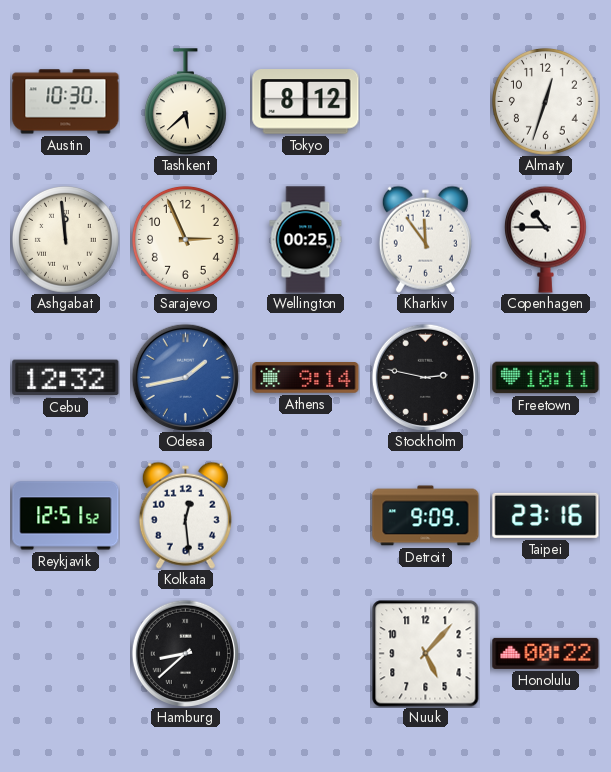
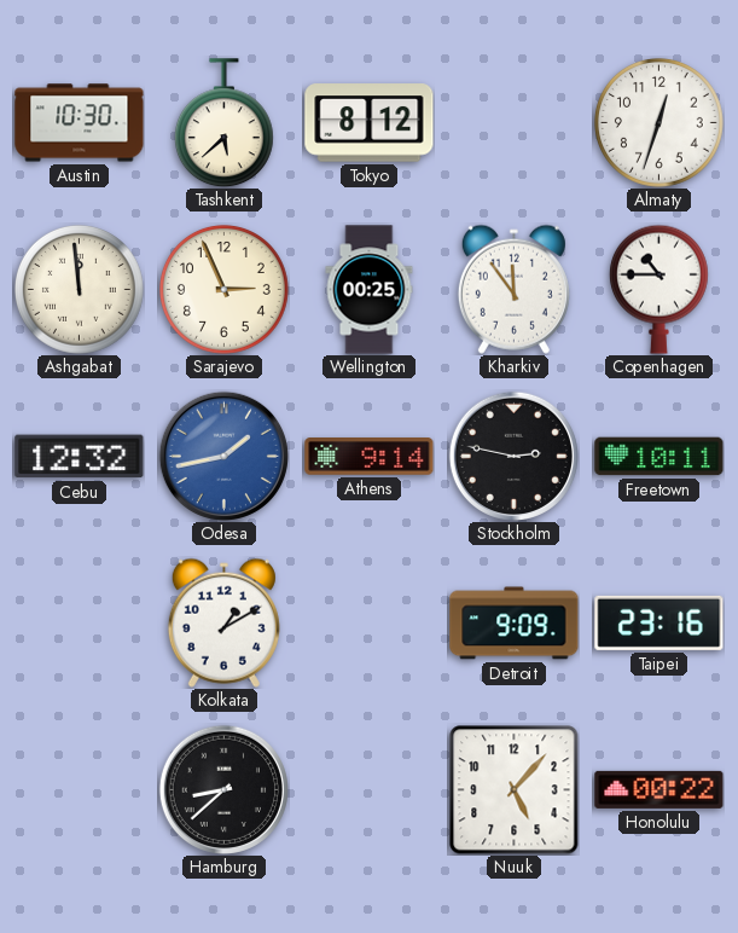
Reykjavik: 12:51 -> none (66, 516)
Kolkata: 12:29 -> 1:10 (223, 622)
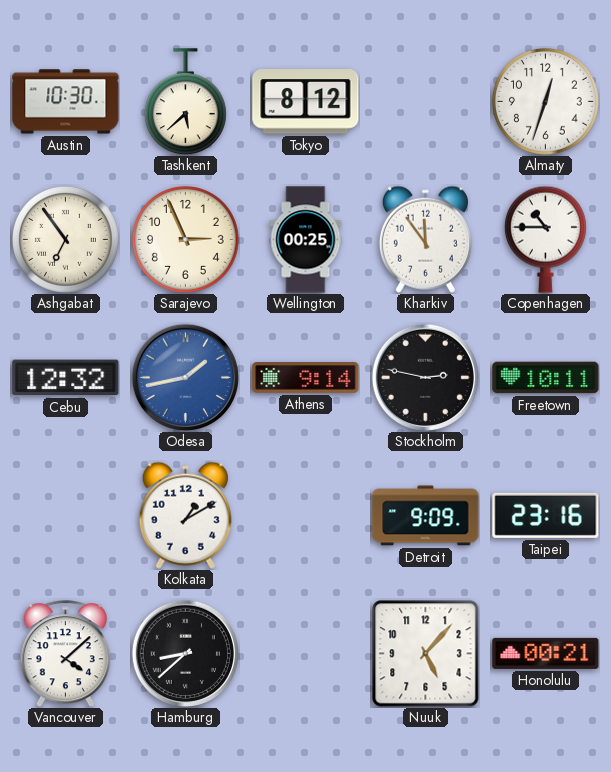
Ashgabat: 11:59 -> 6:54 (65, 239)
Vancouver: none -> 4:08 (65, 654)
Honolulu: 00:22 -> 00:21 (546, 653)
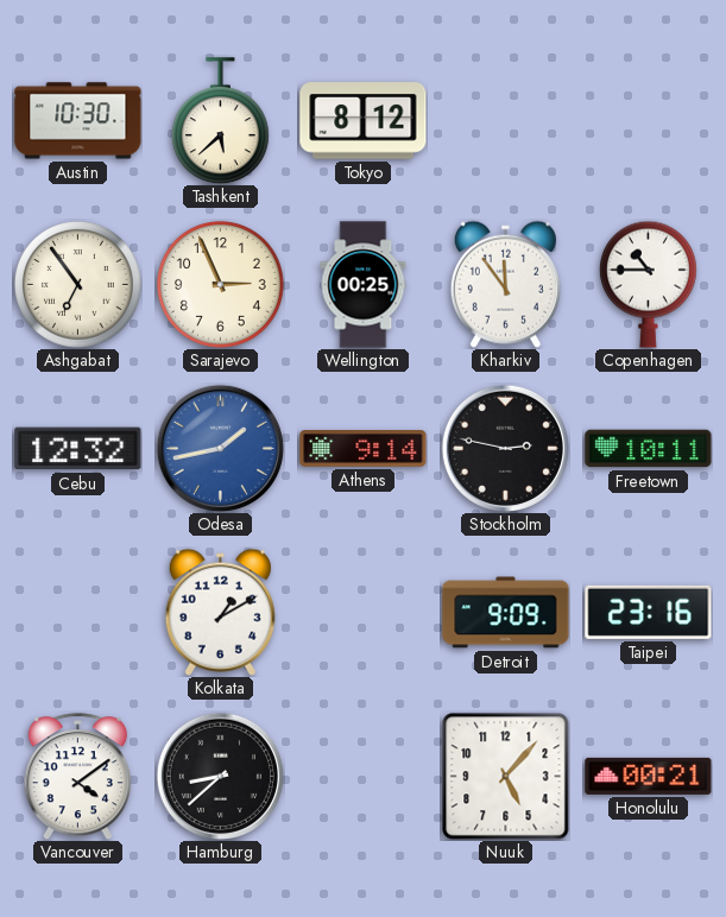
Almaty: 12:33 -> none (545, 101)
Vancouver: 4:08 -> 4:09 (77, 777)
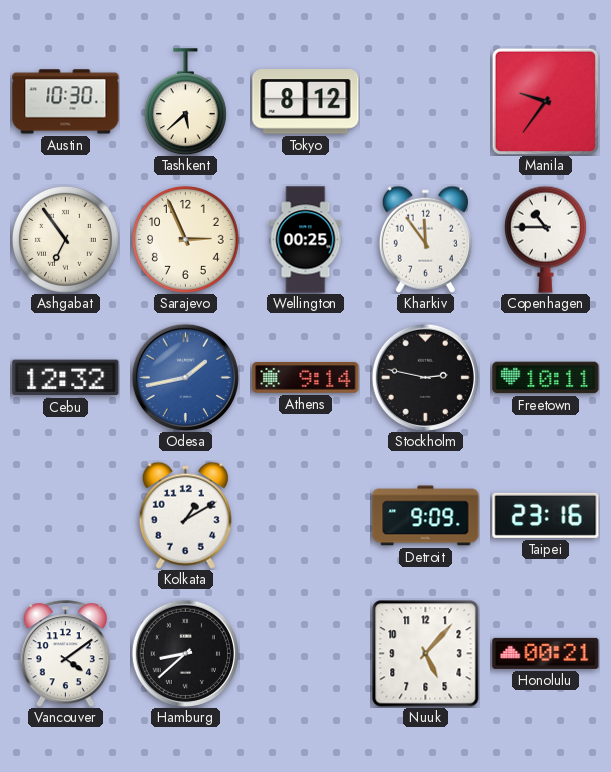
Manila: none -> 9:36 (545, 101)
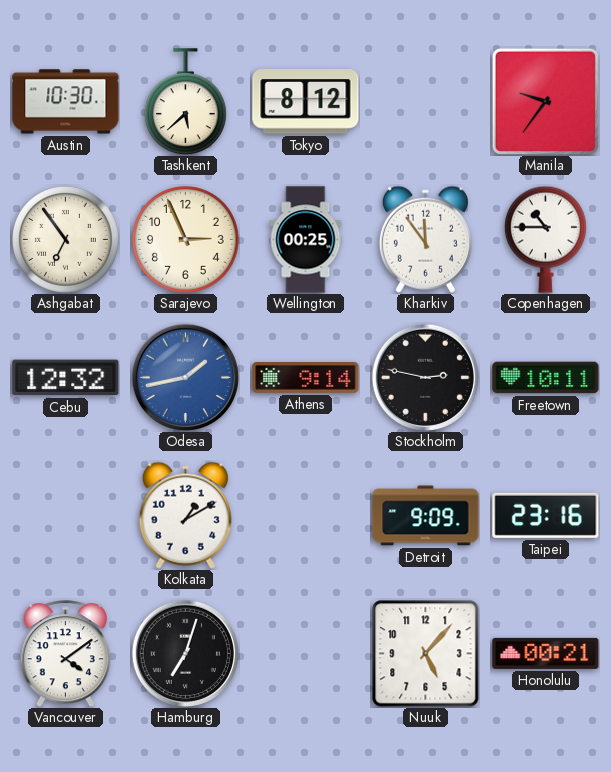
Hamburg: 8:38 -> 7:03 (185, 653)
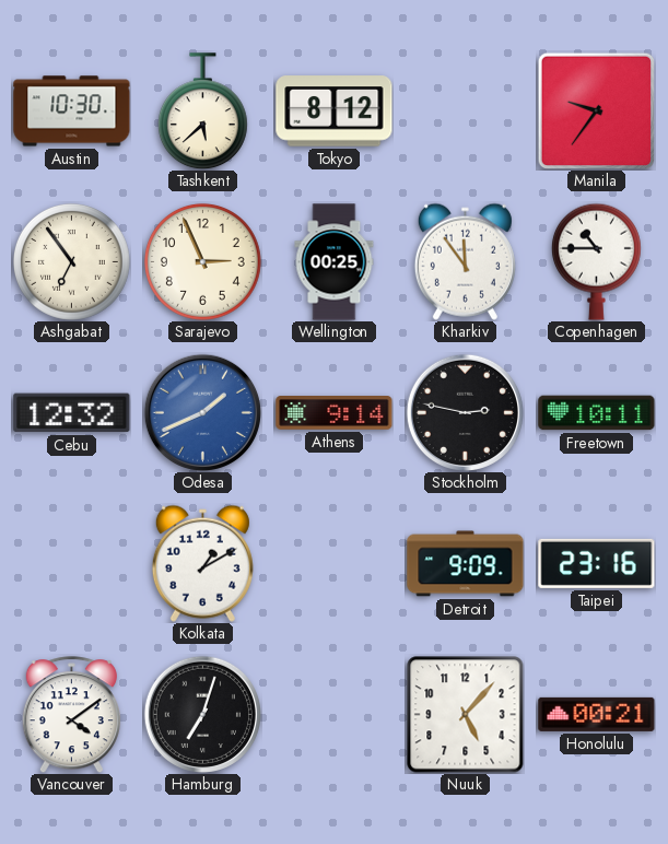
Odesa: 1:43 -> 1:41 (202, 412)
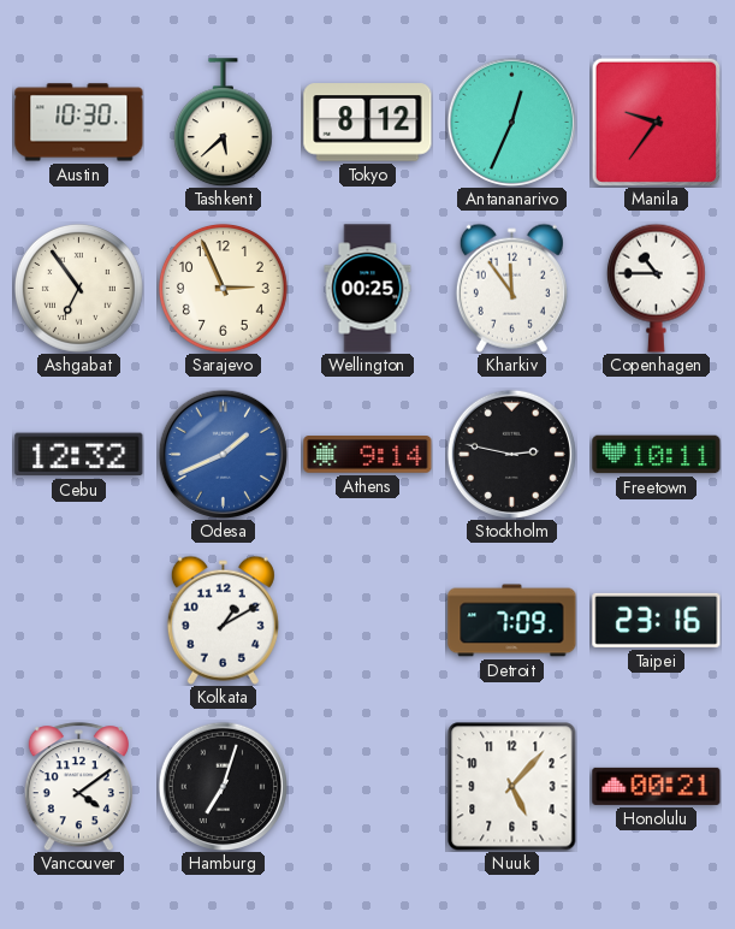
Antananarivo: none -> 12:34 (511, 122)
Detroit: 9:09 -> 7:09 (512, 621)
